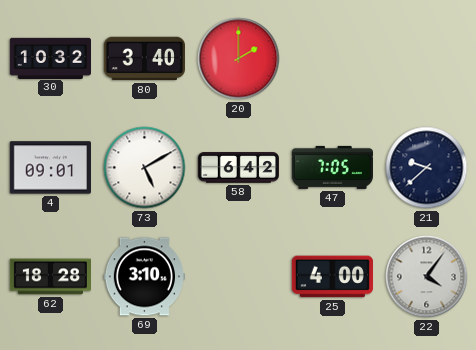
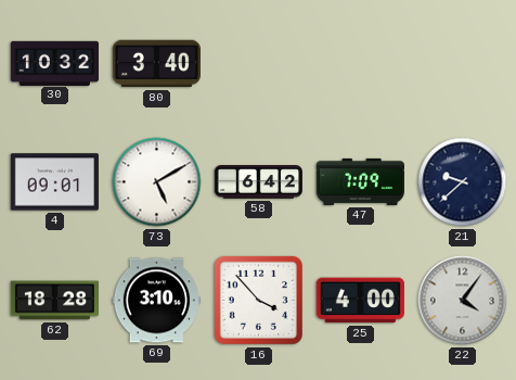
20: 2:00 -> none (239, 59)
47: 7:05 -> 7:09 (360, 181)
16: none -> 3:53 (258, 300)
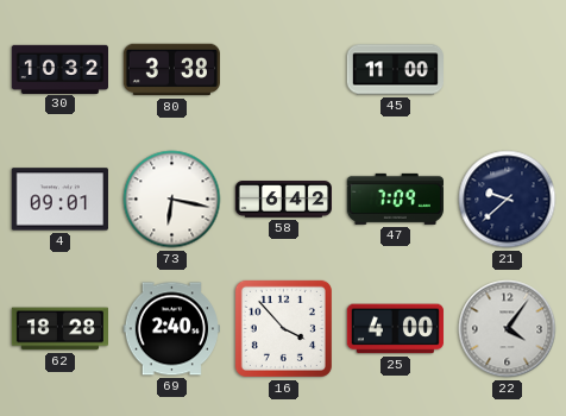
80: 3:40 -> 3:38 (171, 70)
45: none -> 11:00 (395, 70)
73: 5:10 -> 6:17 (172, 200)
69: 3:10 -> 2:40 (171, 329)
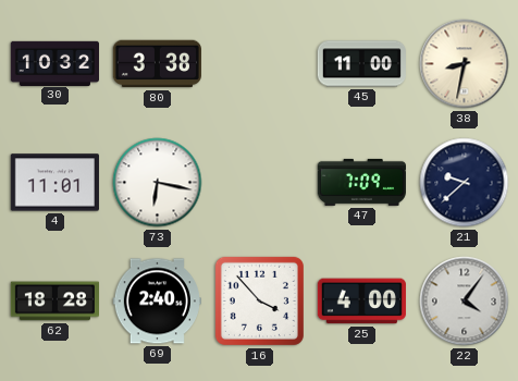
38: none -> 8:32 (465, 64)
4: 09:01 -> 11:01 (54, 183)
58: 6:42 -> none (283, 200)
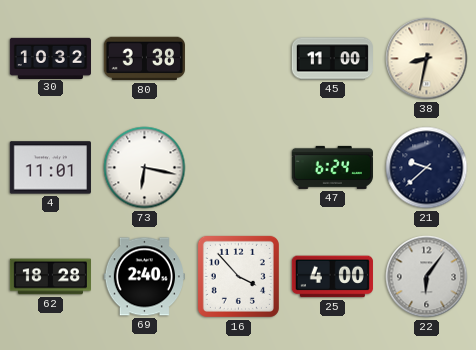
47: 7:09 -> 6:24 (332, 167)
22: 4:06 -> 6:06 (427, 277)
